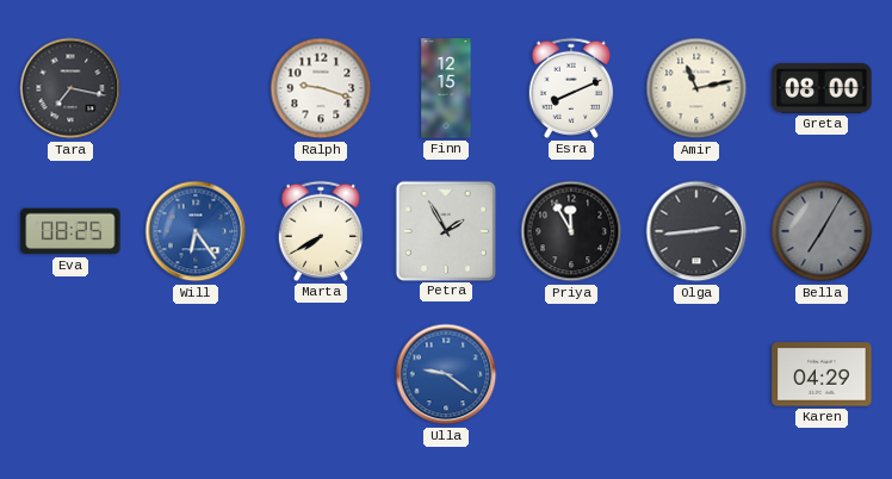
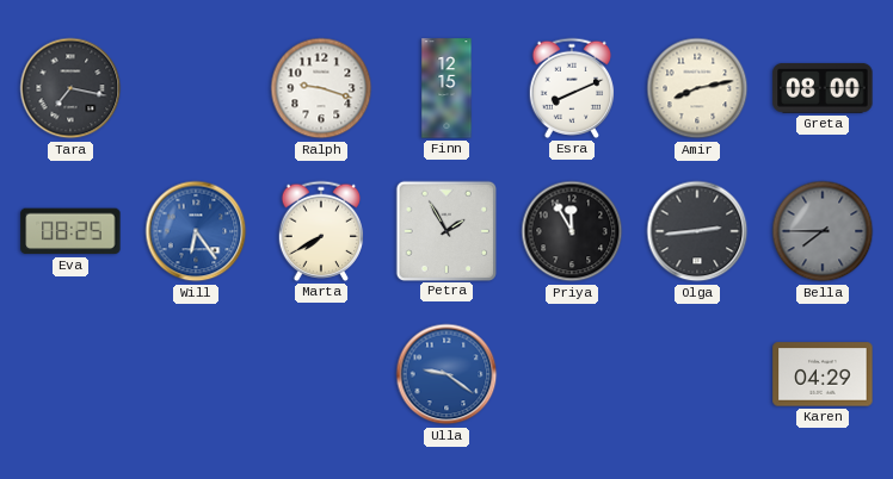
Amir: 11:13 -> 8:13 (697, 88)
Bella: 7:05 -> 7:45 (823, 231)
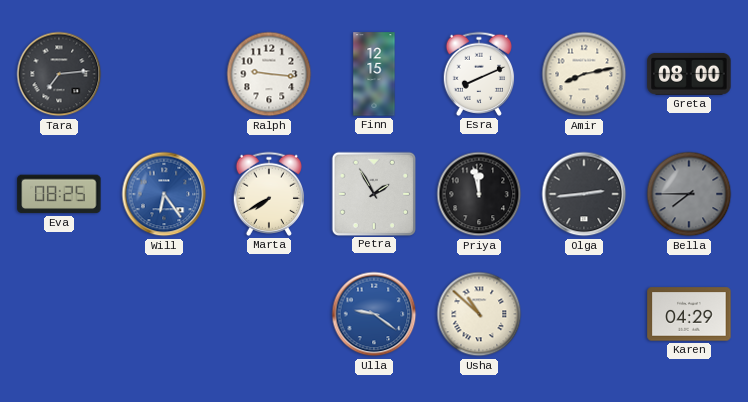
Tara: 7:17 -> 7:14 (59, 74)
Ralph: 9:18 -> 9:16 (269, 74)
Priya: 11:55 -> 11:58 (479, 194)
Usha: none -> 10:52 (479, 314)
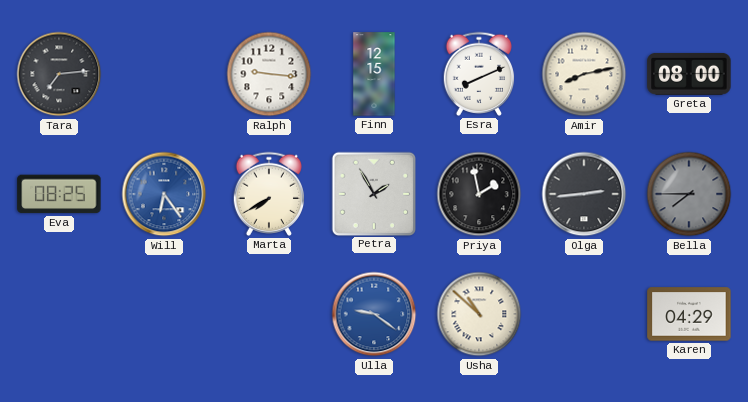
Priya: 11:58 -> 1:58 (479, 194)
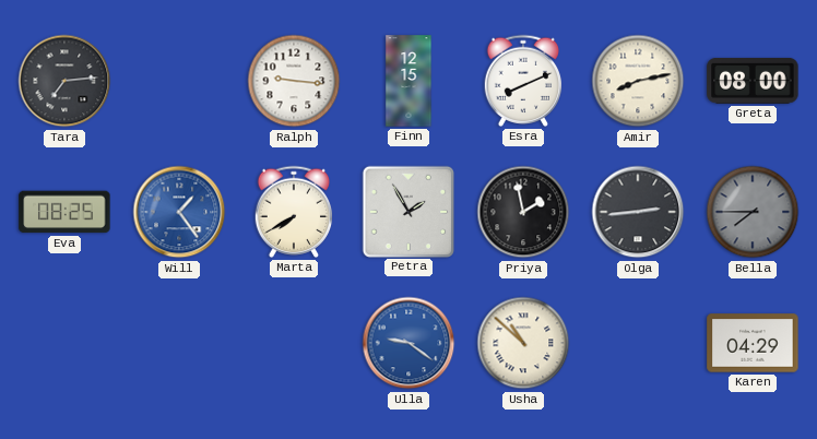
Will: 6:24 -> 1:24 (179, 212)
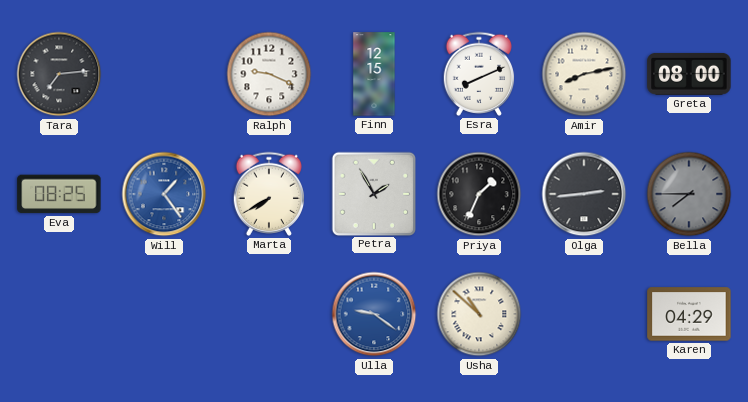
Ralph: 9:16 -> 9:19 (269, 74)
Priya: 1:58 -> 1:34 (479, 194)
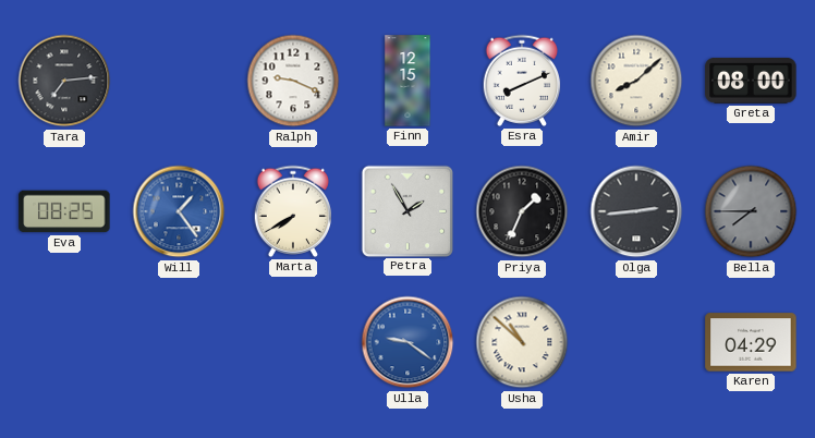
Amir: 8:13 -> 8:08 (636, 81)
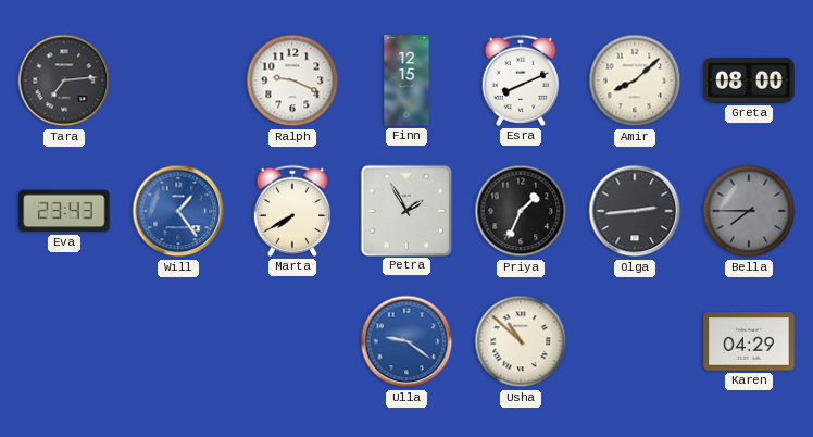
Eva: 08:25 -> 23:43 (64, 211)
